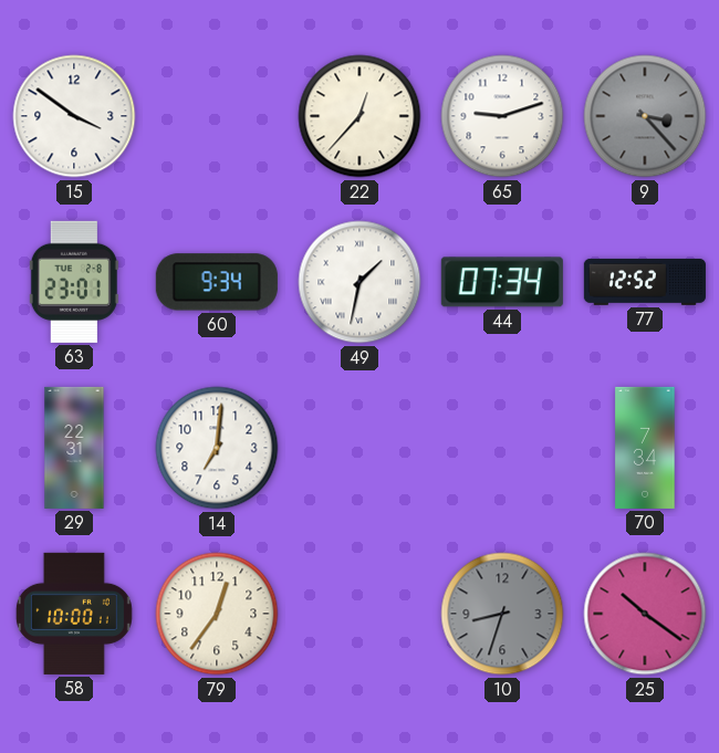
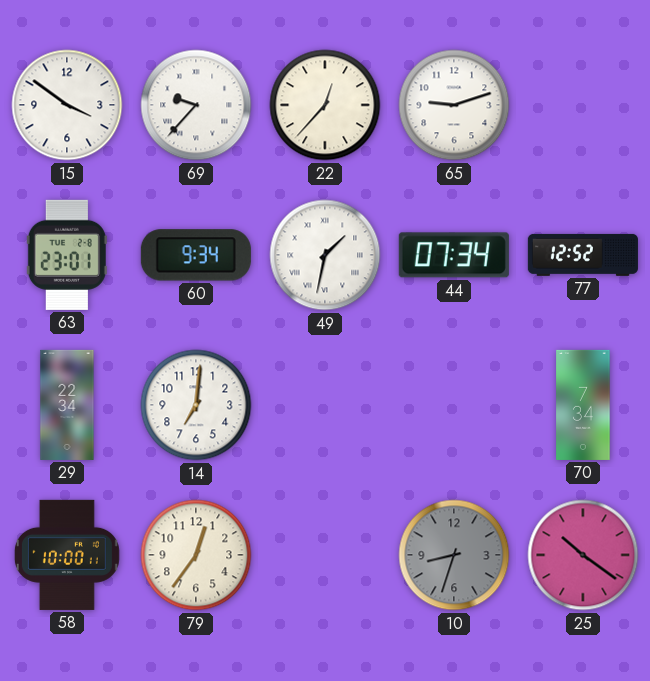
69: none -> 9:37 (196, 105)
9: 3:23 -> none (645, 116)
29: 22:31 -> 22:34 (67, 405)
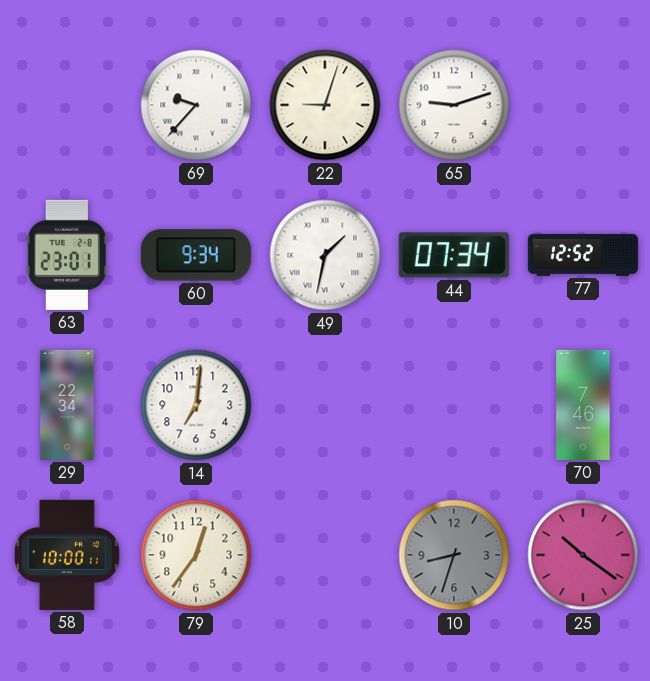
15: 3:51 -> none (67, 105)
22: 12:37 -> 9:03 (325, 105)
70: 7:34 -> 7:46 (583, 405)
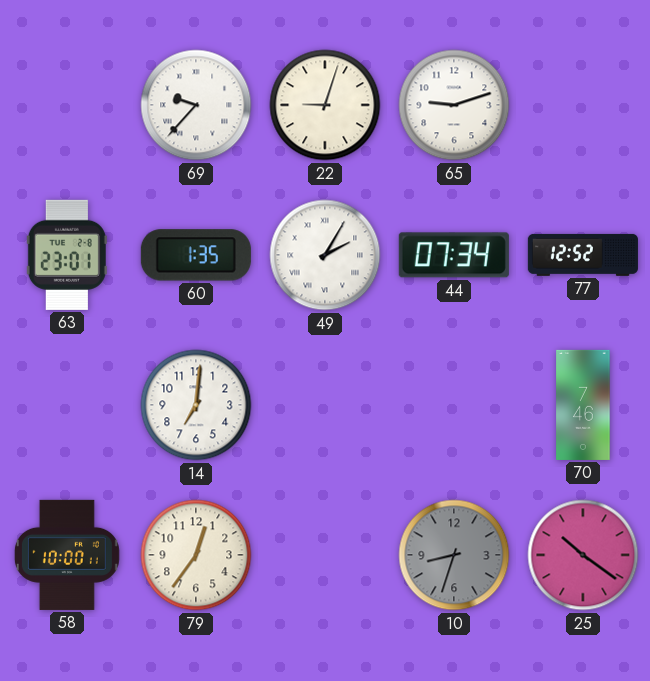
60: 9:34 -> 1:35 (196, 255)
49: 1:32 -> 2:05 (325, 255)
29: 22:34 -> none (67, 405)
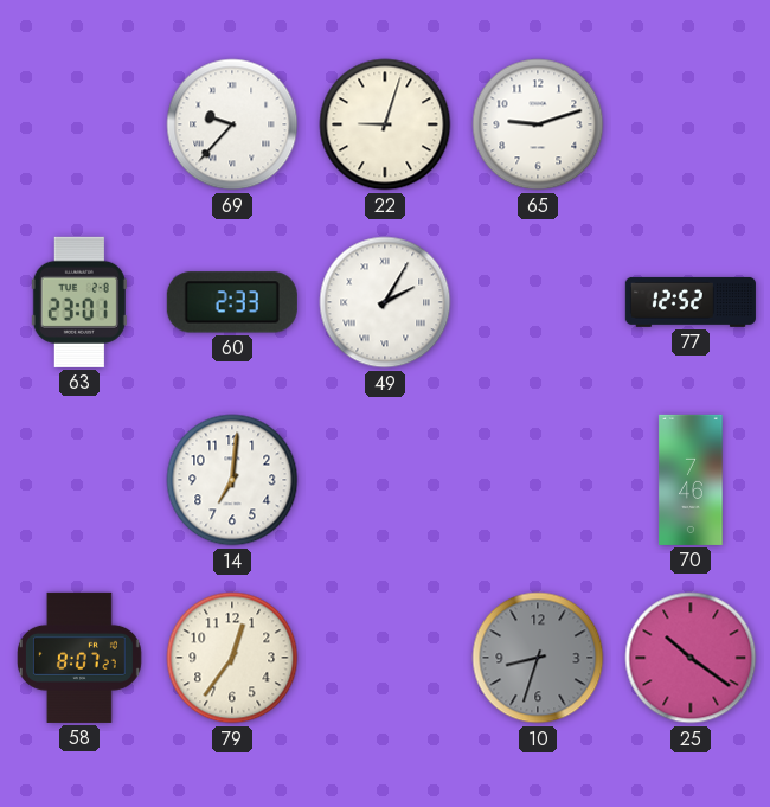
60: 1:35 -> 2:33 (232, 302)
44: 07:34 -> none (454, 255)
58: 10:00 -> 8:07 (79, 658)
